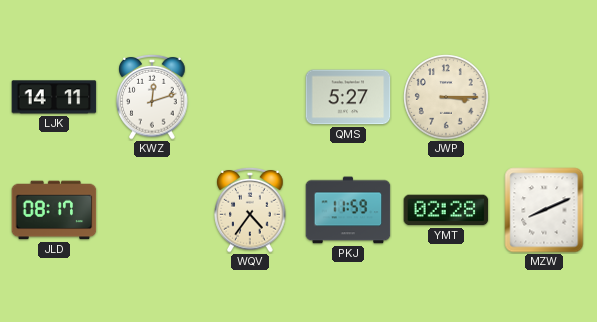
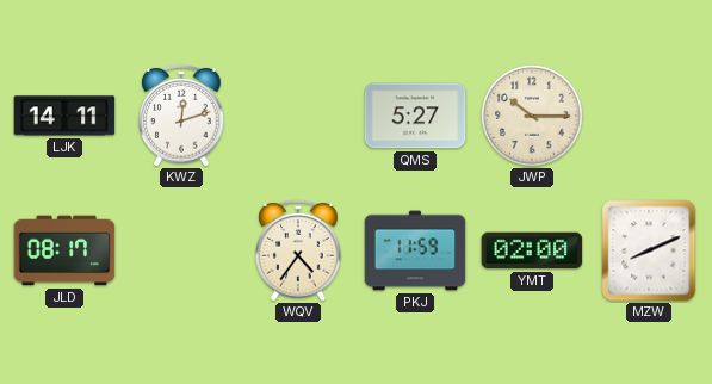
JWP: 3:15 -> 10:15 (532, 116)
YMT: 02:28 -> 02:00 (532, 250)
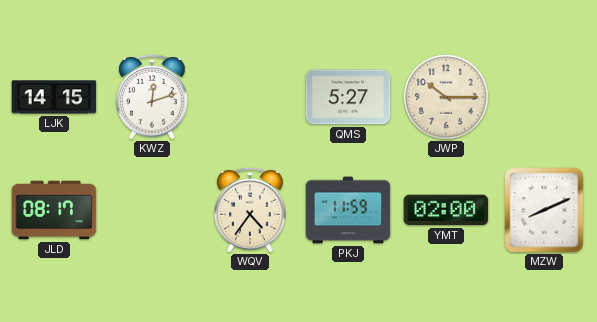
LJK: 14:11 -> 14:15 (54, 97)
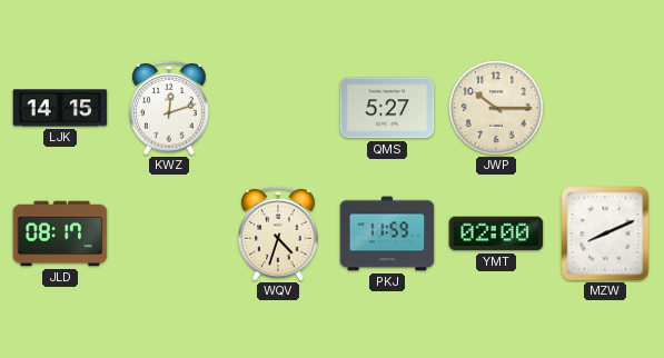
WQV: 4:36 -> 4:33 (278, 233)
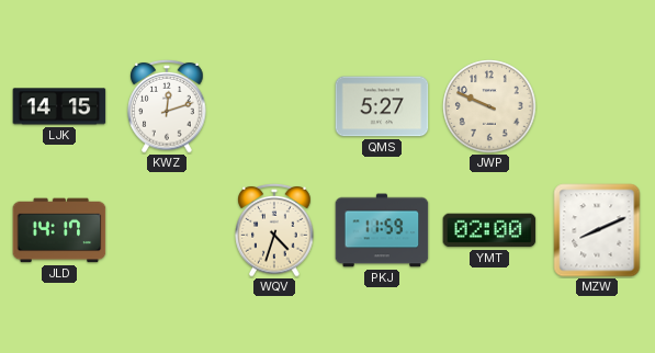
JWP: 10:15 -> 9:49 (489, 106)
JLD: 08:17 -> 14:17 (59, 230)
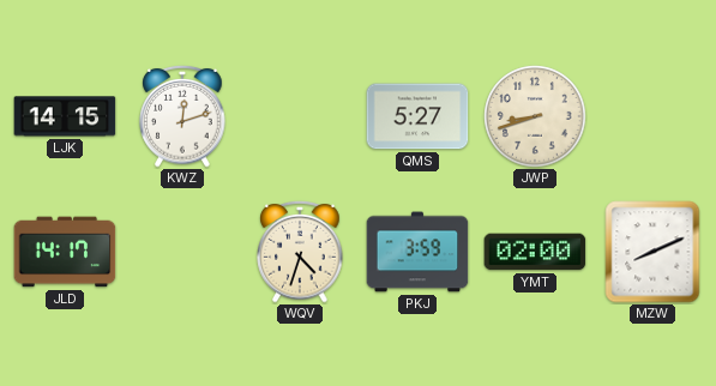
JWP: 9:49 -> 8:42 (535, 116)
PKJ: 11:59 -> 3:59 (417, 252)
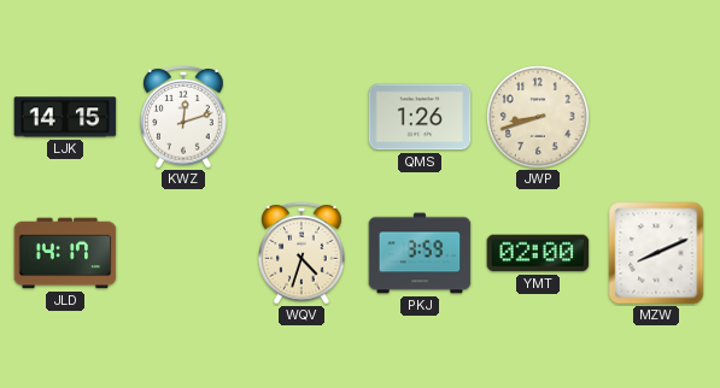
QMS: 5:27 -> 1:26 (420, 117)
